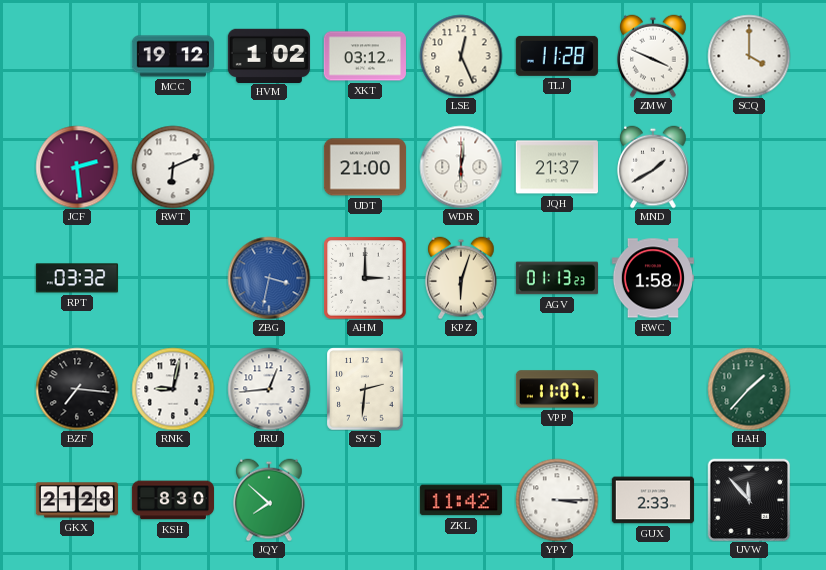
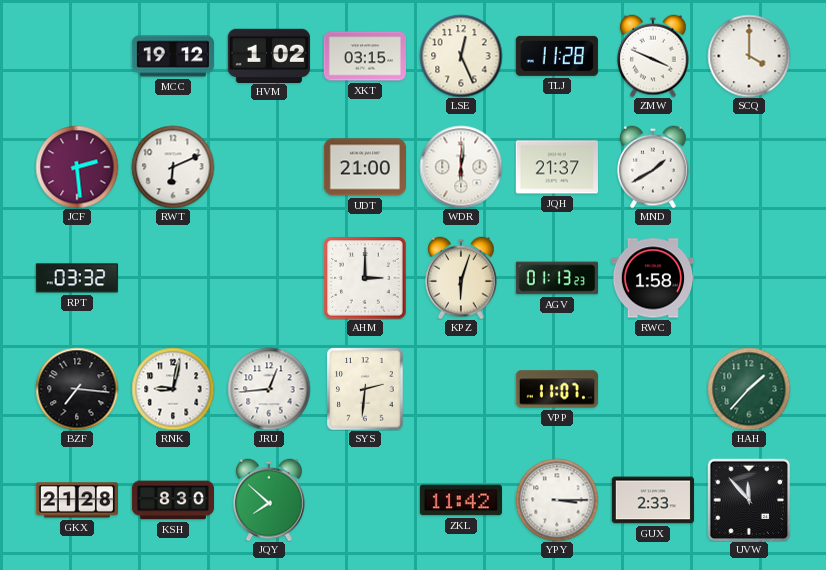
XKT: 03:12 -> 03:15 (365, 56)
ZBG: 3:32 -> none (269, 278)
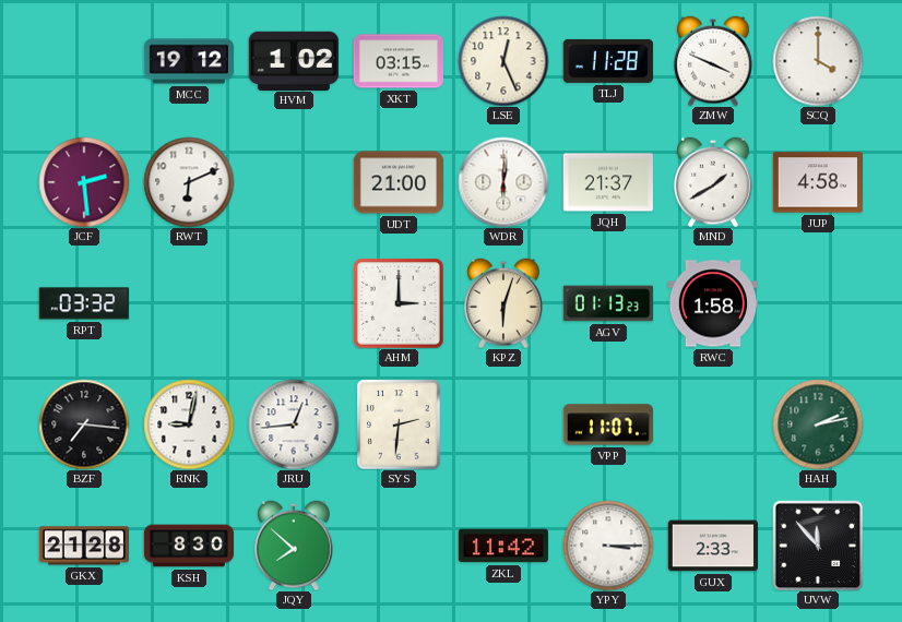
JUP: none -> 4:58 (817, 182)
HAH: 1:37 -> 2:13 (818, 424)
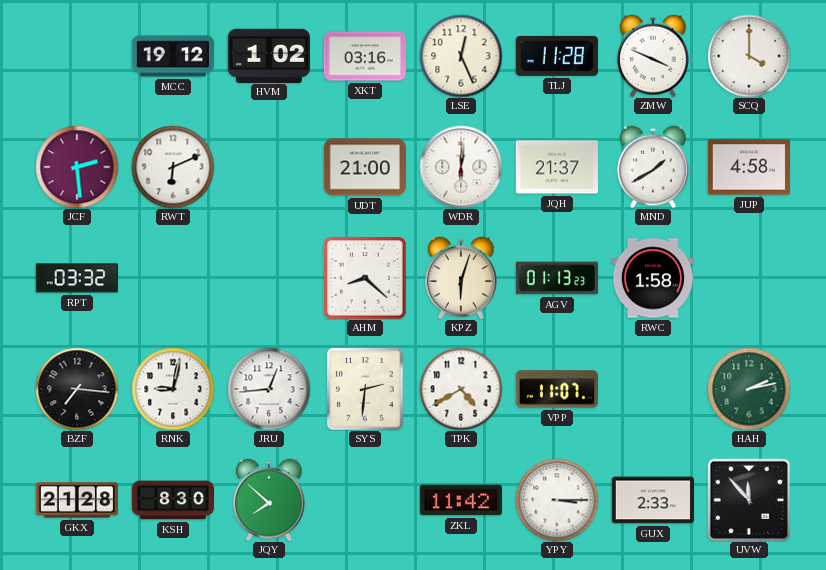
XKT: 03:15 -> 03:16 (365, 56)
AHM: 3:00 -> 8:22 (365, 278)
TPK: none -> 4:40 (461, 389)
